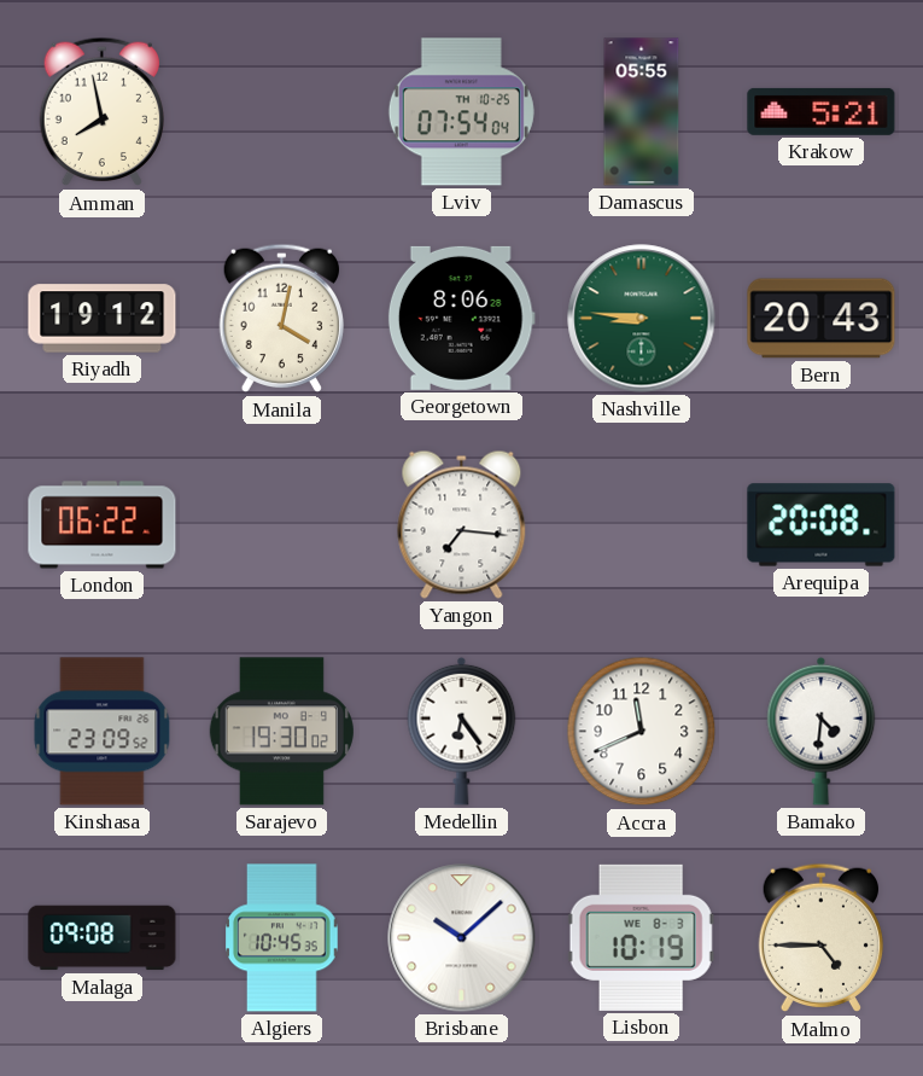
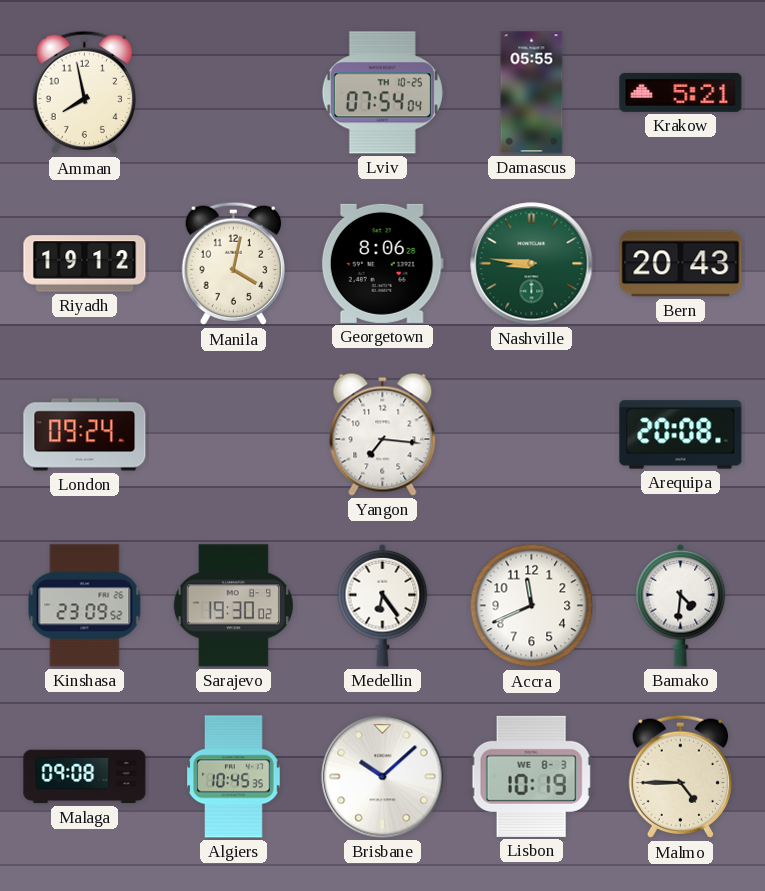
London: 06:22 -> 09:24 (85, 435)
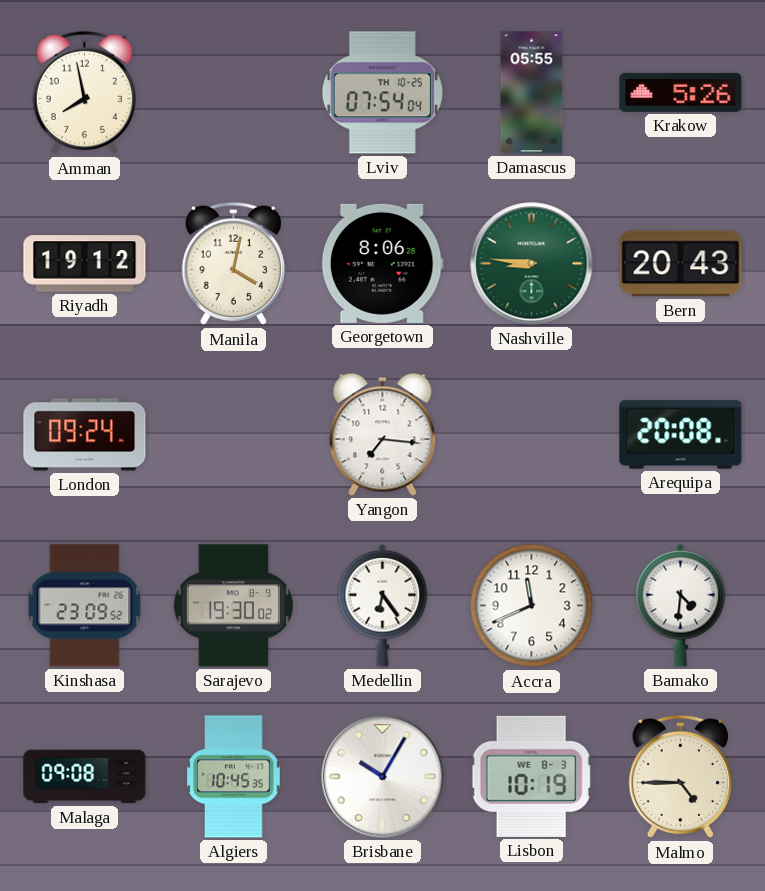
Krakow: 5:21 -> 5:26 (681, 92)
Brisbane: 10:08 -> 10:05 (383, 777)
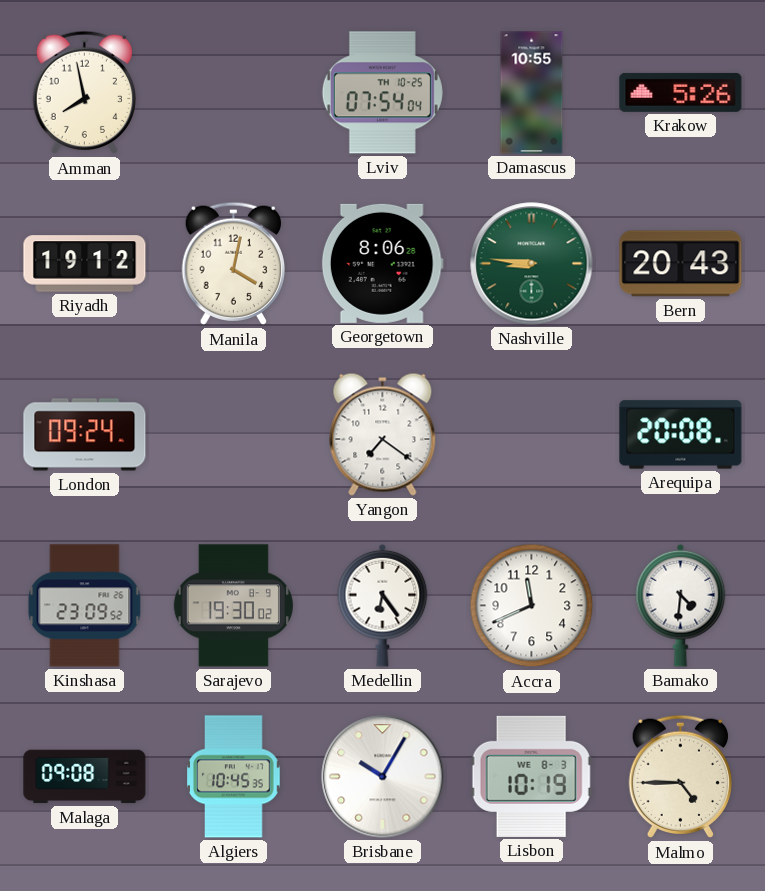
Damascus: 05:55 -> 10:55 (532, 93)
Yangon: 7:16 -> 7:21 (383, 434)
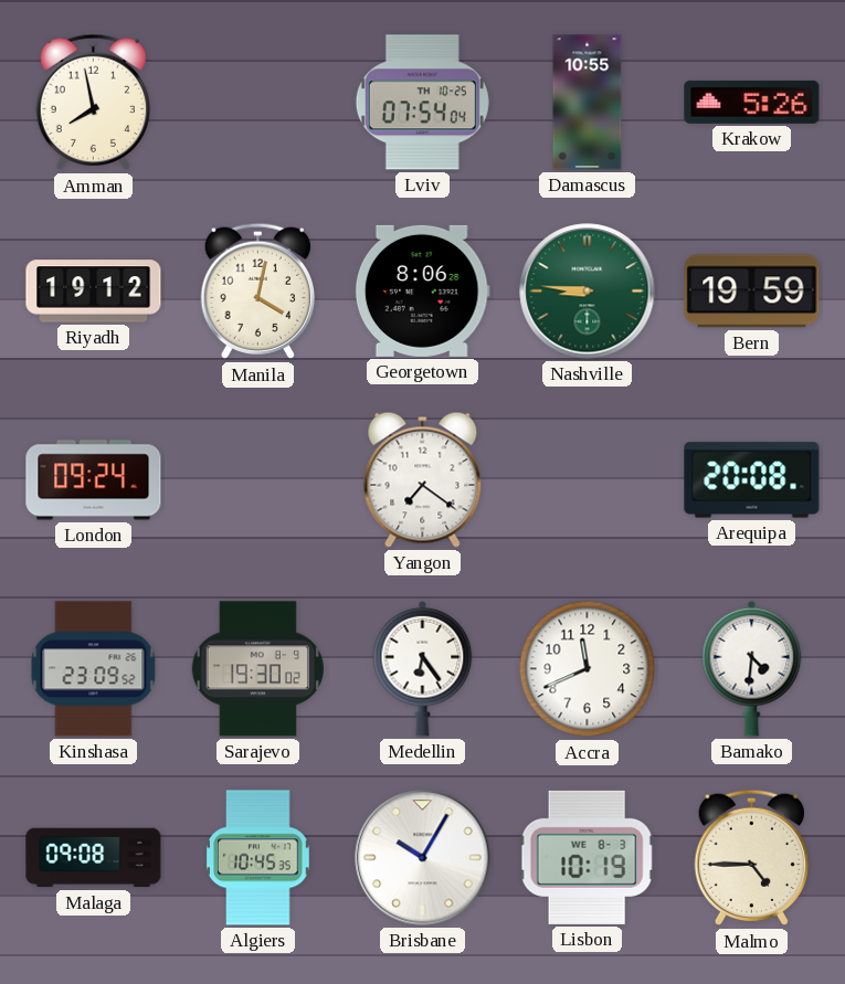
Bern: 20:43 -> 19:59 (752, 292)
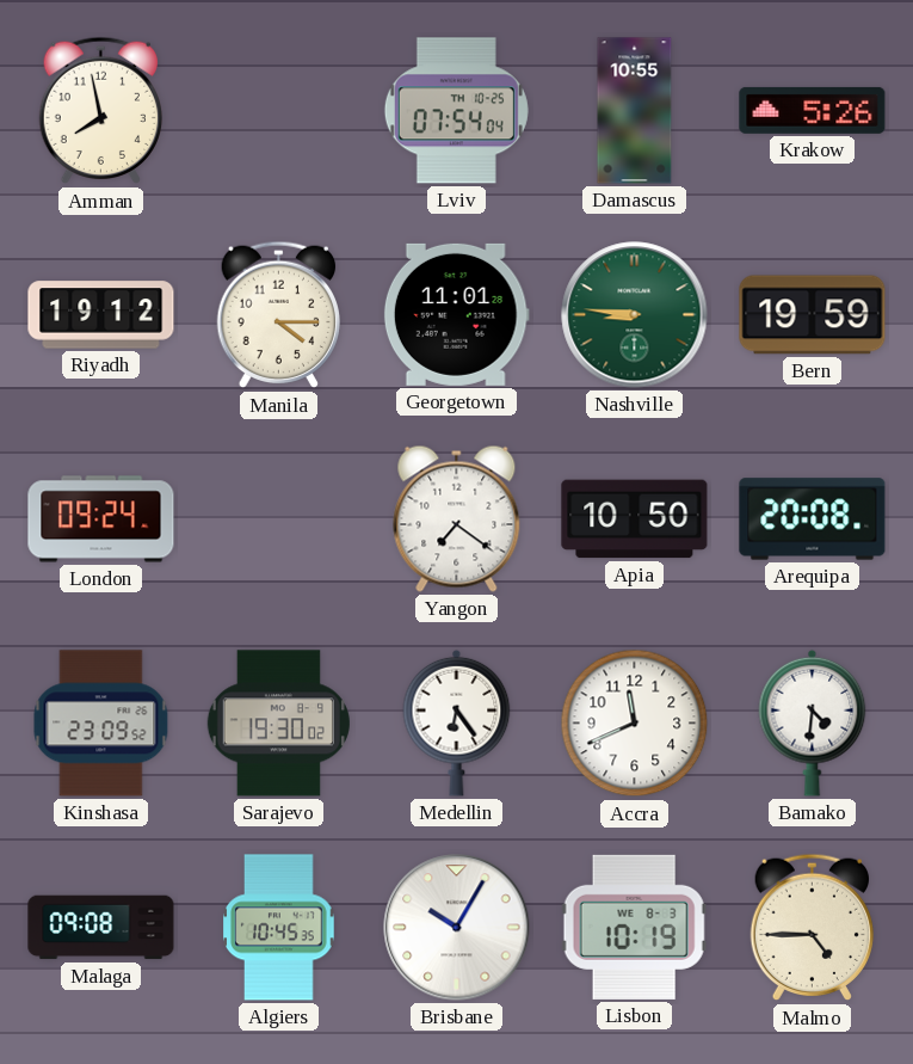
Manila: 4:02 -> 4:15 (278, 315)
Georgetown: 8:06 -> 11:01 (456, 314)
Apia: none -> 10:50 (635, 519)
